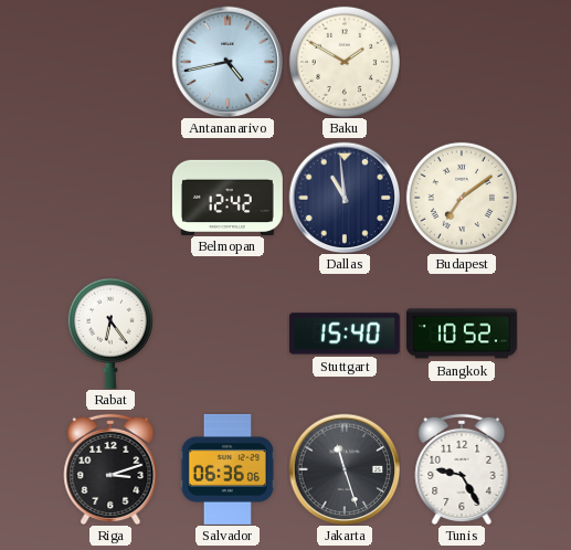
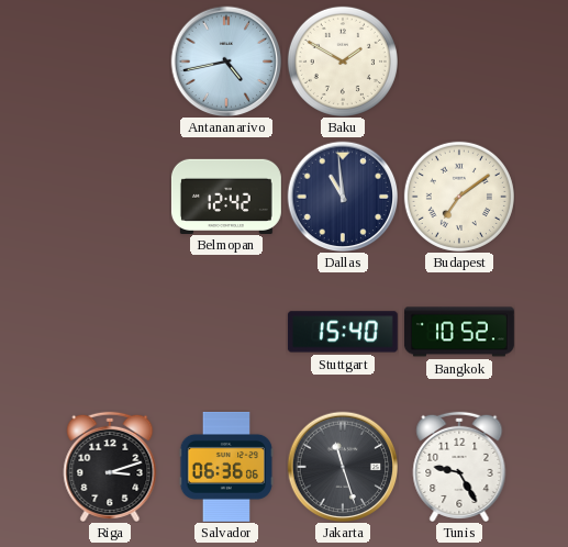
Rabat: 6:24 -> none (110, 334)
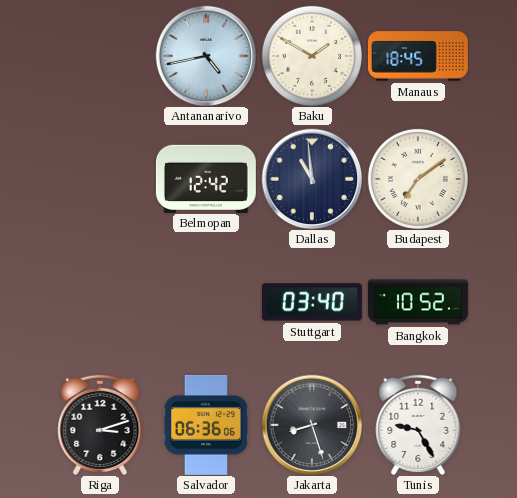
Manaus: none -> 18:45 (418, 56)
Stuttgart: 15:40 -> 03:40 (312, 302)
Jakarta: 11:27 -> 8:27 (312, 425)
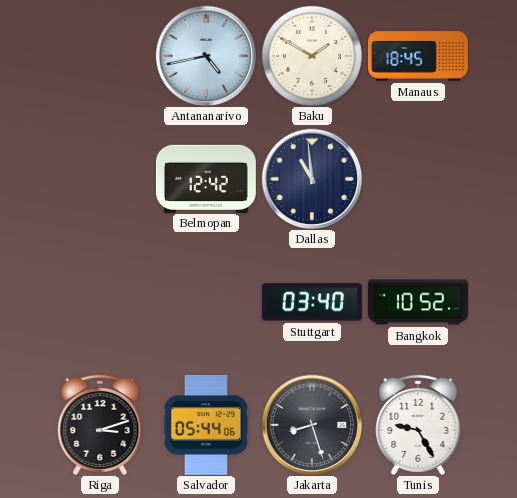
Budapest: 7:09 -> none (418, 179)
Salvador: 06:36 -> 05:44 (206, 425)
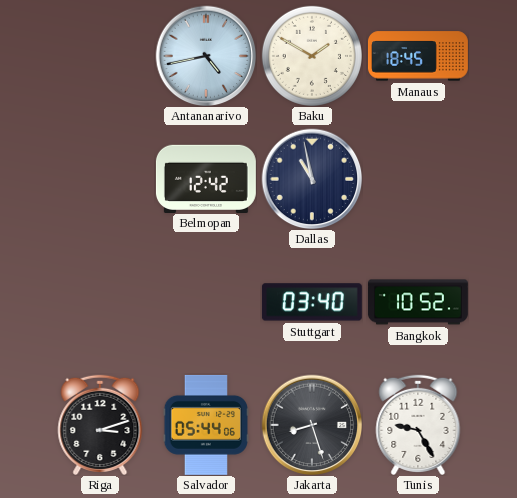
Dallas: 10:59 -> 10:58 (312, 179)
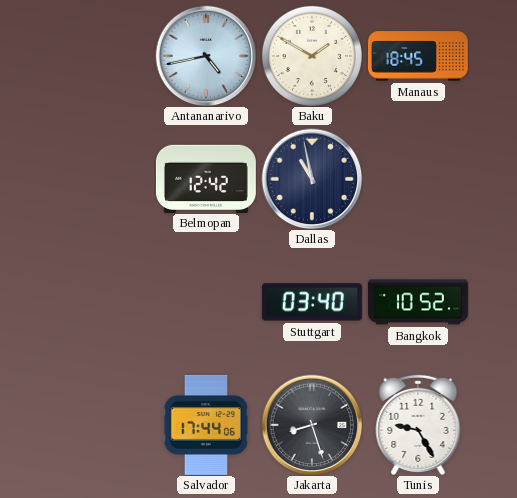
Riga: 3:12 -> none (100, 425)
Salvador: 05:44 -> 17:44 (206, 425)
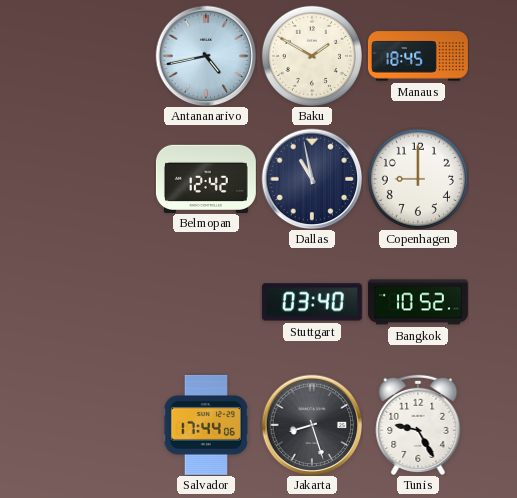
Copenhagen: none -> 9:00 (418, 179)
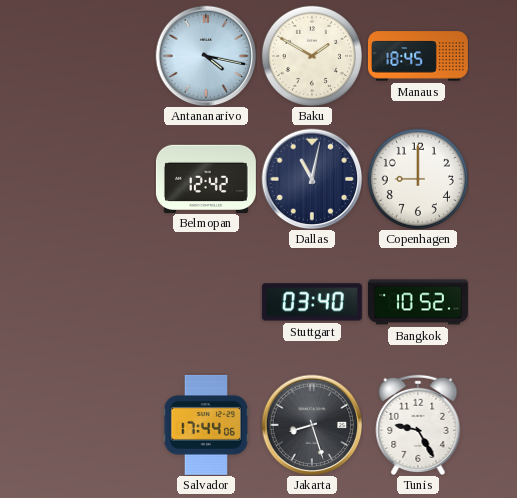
Antananarivo: 4:43 -> 4:17 (206, 56)
Dallas: 10:58 -> 11:02 (312, 179)
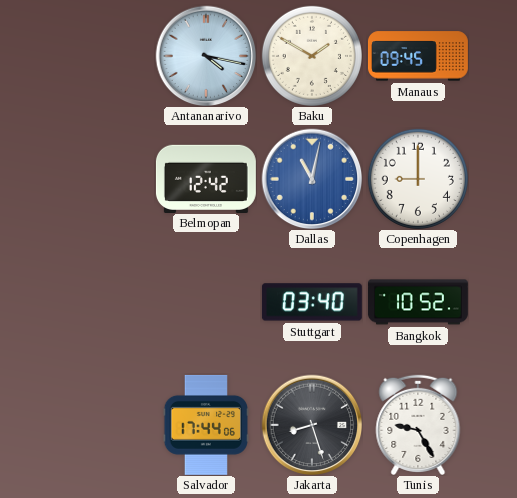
Manaus: 18:45 -> 09:45 (418, 56)
Dallas dial: navy -> blue (312, 179)
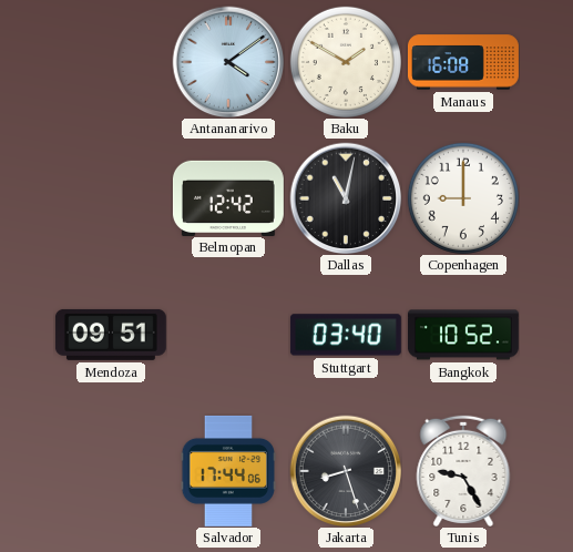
Antananarivo: 4:17 -> 4:09 (228, 62)
Manaus: 09:45 -> 16:08 (463, 62)
Dallas dial: blue -> black (346, 198)
Mendoza: none -> 09:51 (111, 335)
